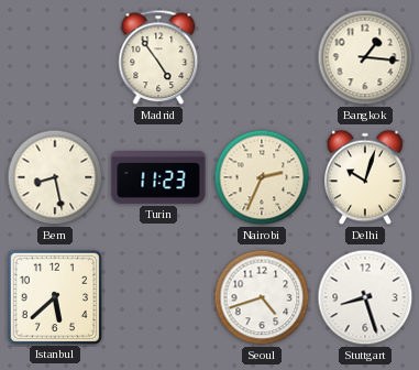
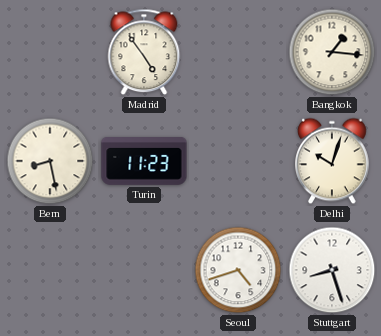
Nairobi: 2:34 -> none (262, 177)
Istanbul: 5:38 -> none (54, 296)
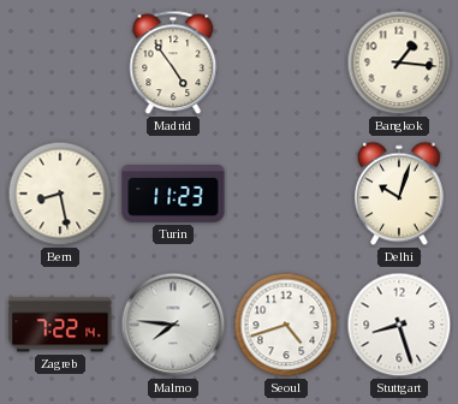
Zagreb: none -> 7:22 (60, 325)
Malmo: none -> 7:46 (173, 325)
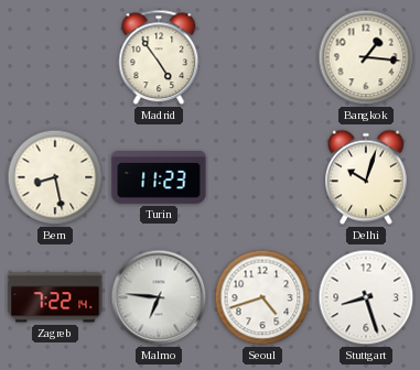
Malmo: 7:46 -> 6:46 (159, 297)
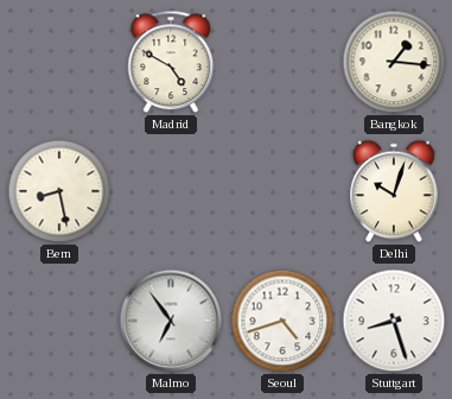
Madrid: 4:54 -> 4:50 (171, 62)
Turin: 11:23 -> none (159, 178)
Zagreb: 7:22 -> none (55, 297)
Malmo: 6:46 -> 6:54 (171, 321)
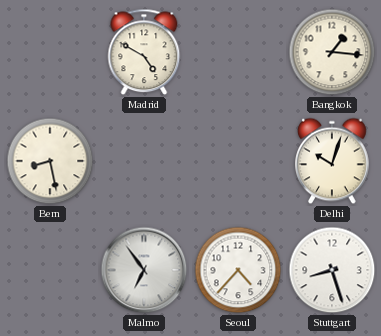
Seoul: 4:42 -> 4:37 (238, 270)
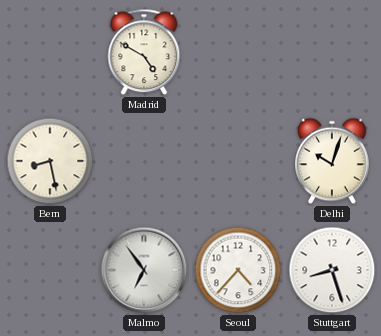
Bangkok: 1:16 -> none (332, 52)
